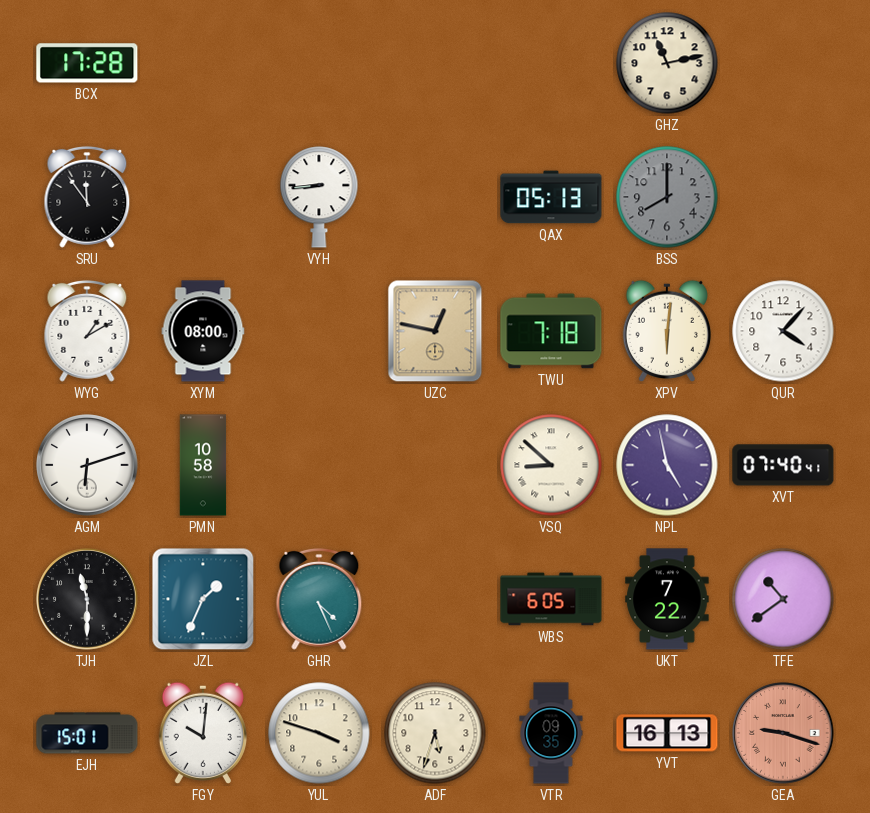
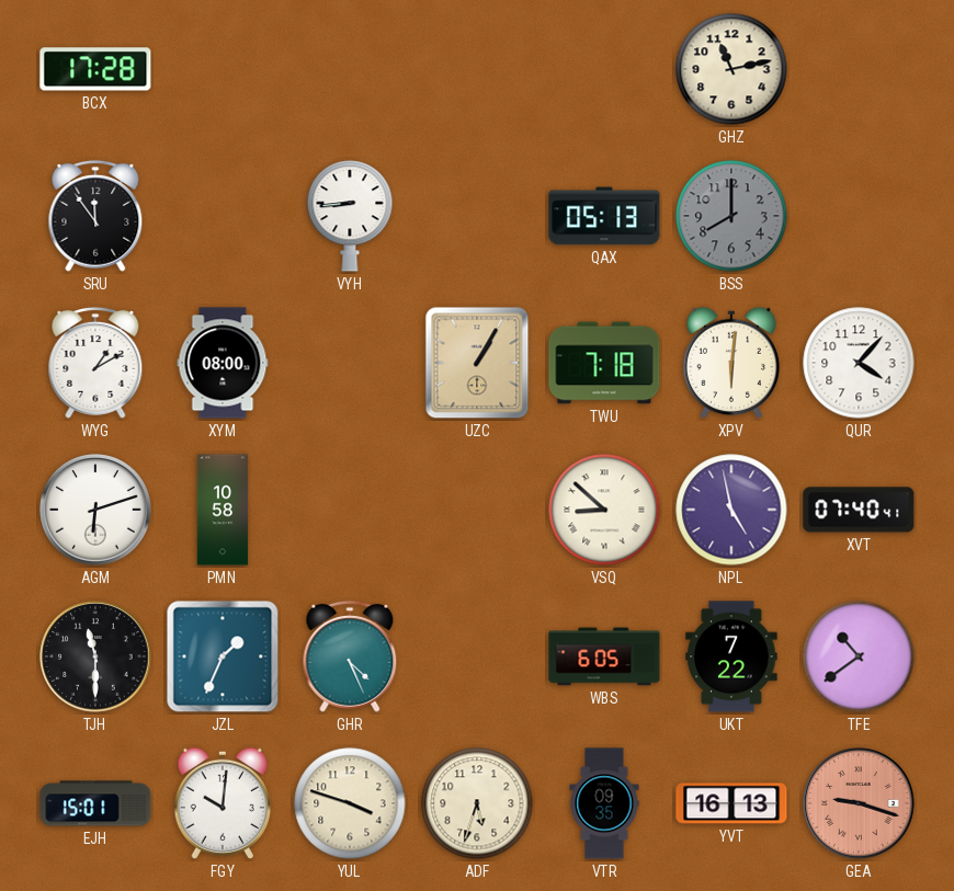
UZC: 12:47 -> 1:05 (477, 363)
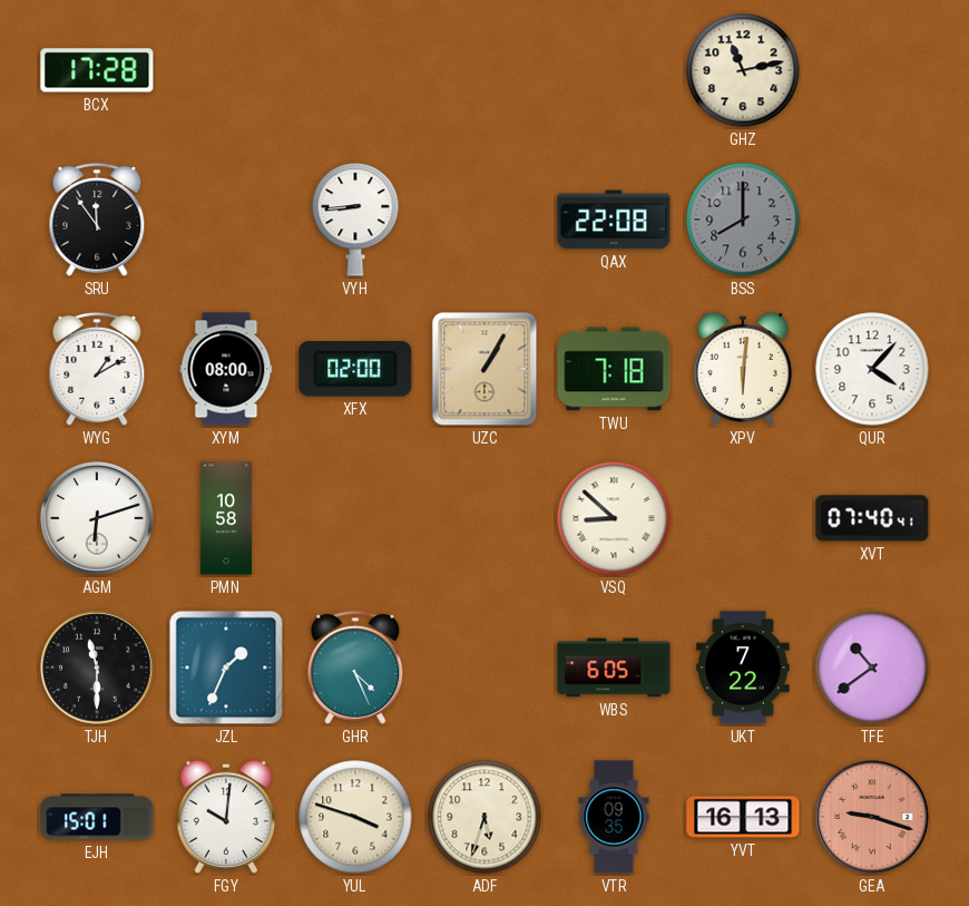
QAX: 05:13 -> 22:08 (614, 220)
XFX: none -> 02:00 (355, 369)
NPL: 4:58 -> none (731, 510)
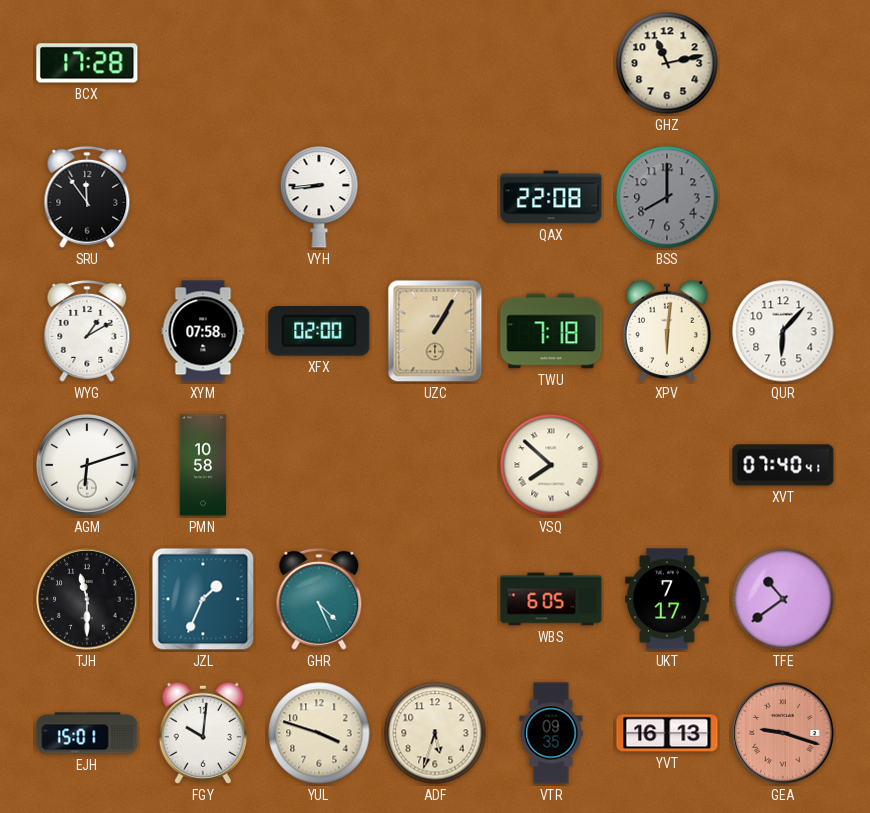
XYM: 08:00 -> 07:58 (203, 331)
QUR: 4:07 -> 6:07 (783, 331)
VSQ: 8:52 -> 7:52 (551, 465)
UKT: 7:22 -> 7:17 (667, 599)
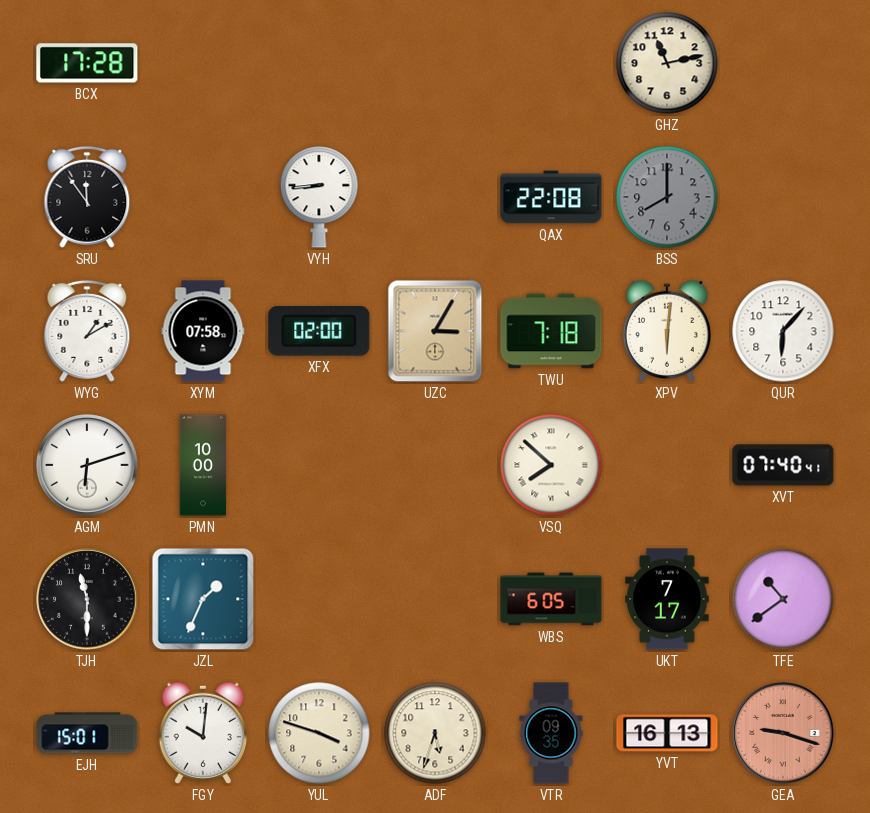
UZC: 1:05 -> 3:05 (435, 331)
PMN: 10:58 -> 10:00 (203, 465)
GHR: 4:26 -> none (319, 599)
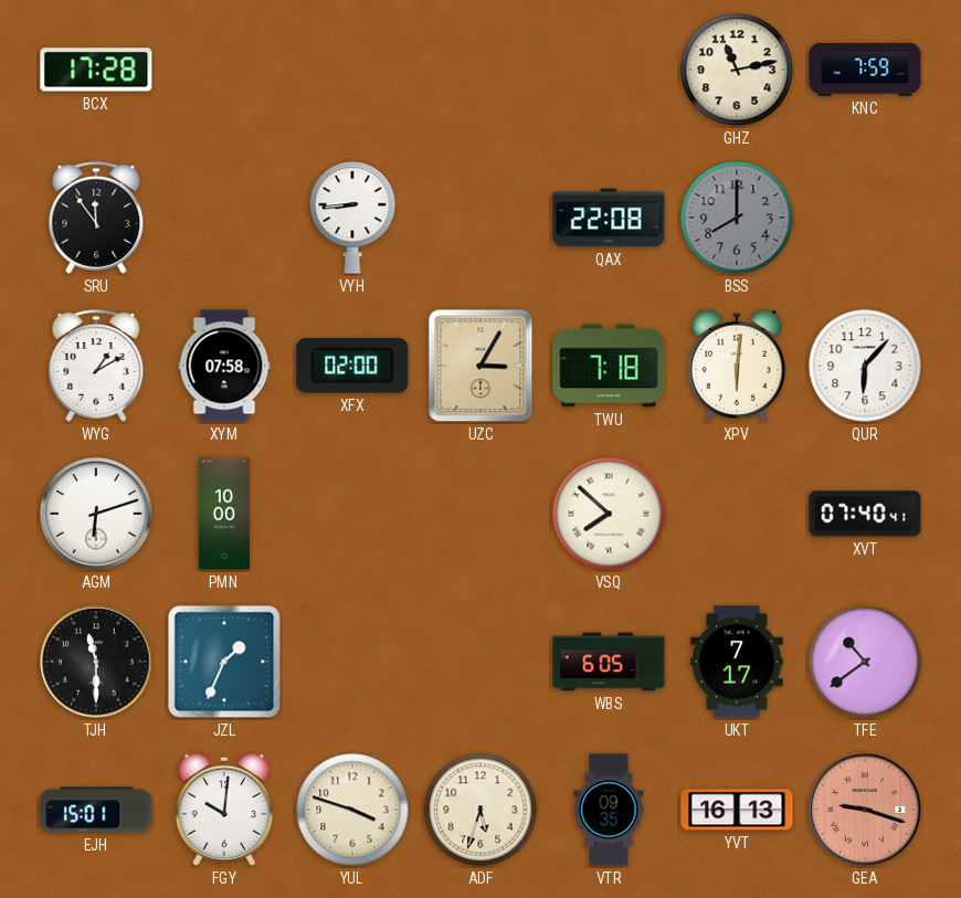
KNC: none -> 7:59 (865, 70)
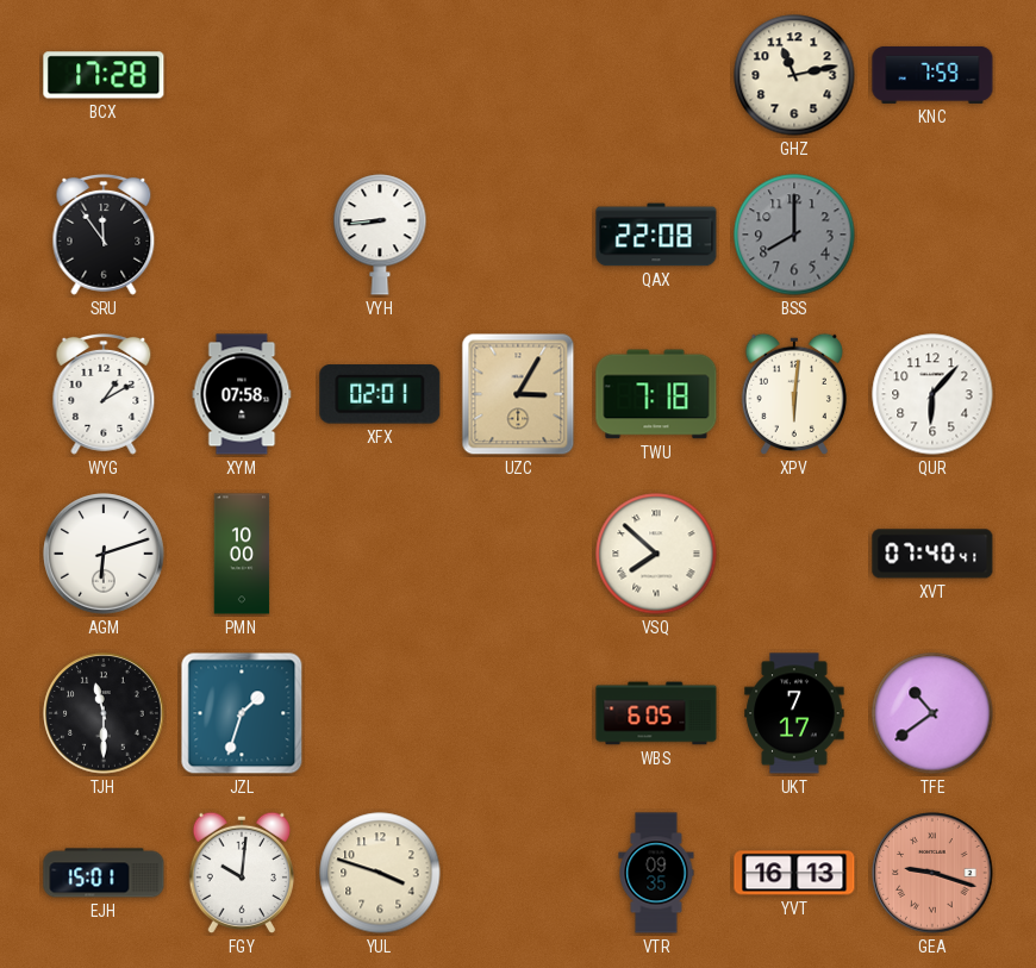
XFX: 02:00 -> 02:01 (380, 394)
JZL: 1:34 -> 1:33 (242, 713)
ADF: 5:33 -> none (480, 810)
